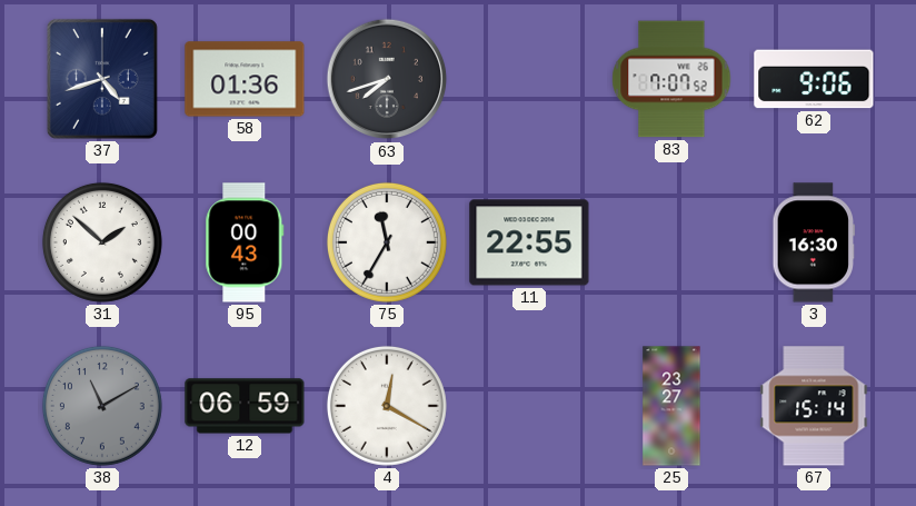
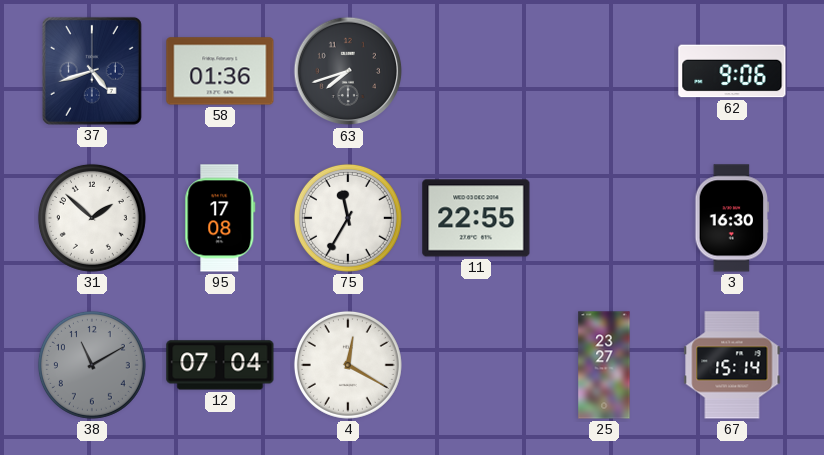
83: 7:07 -> none (671, 79)
95: 00:43 -> 17:08 (220, 218)
12: 06:59 -> 07:04 (220, 365)
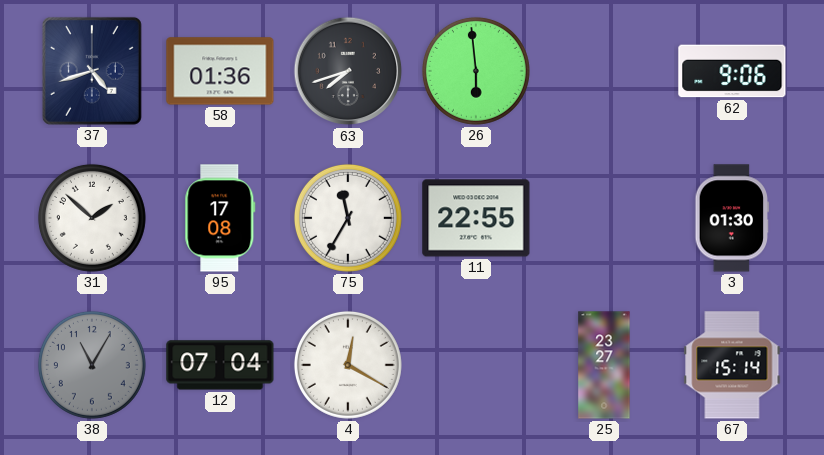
26: none -> 5:59 (476, 71)
3: 16:30 -> 01:30 (732, 218)
38: 11:10 -> 11:05 (92, 365)
